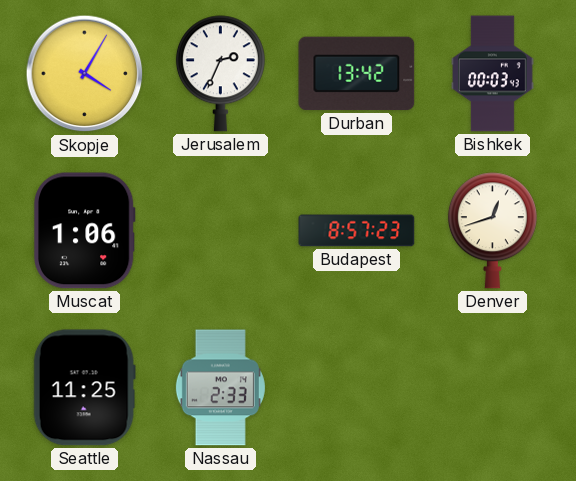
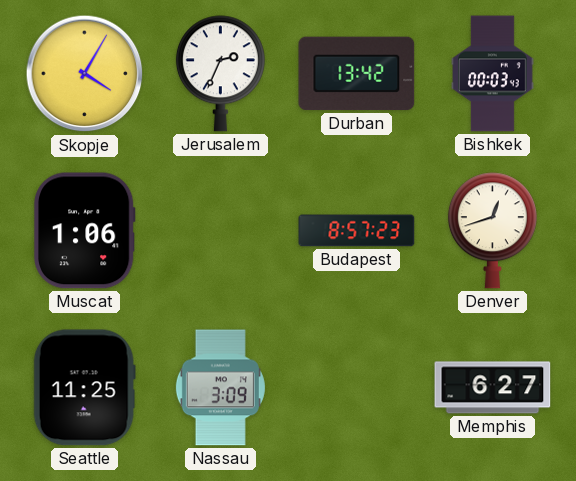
Nassau: 2:33 -> 3:09 (220, 388)
Memphis: none -> 6:27 (493, 388)
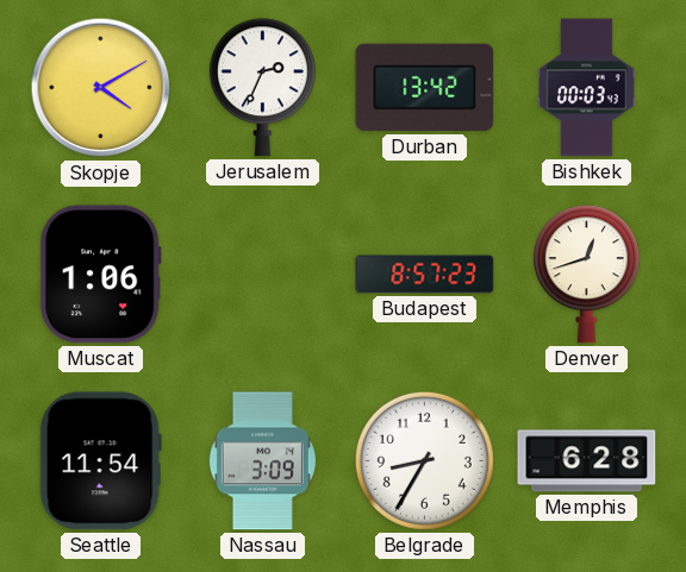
Skopje: 4:05 -> 4:10 (101, 88)
Seattle: 11:25 -> 11:54 (100, 461)
Belgrade: none -> 8:35 (424, 460)
Memphis: 6:27 -> 6:28 (587, 461)
